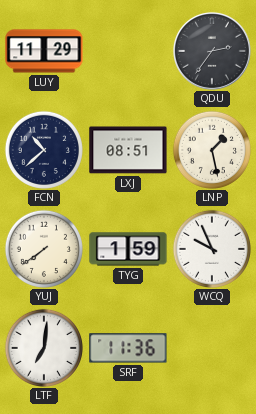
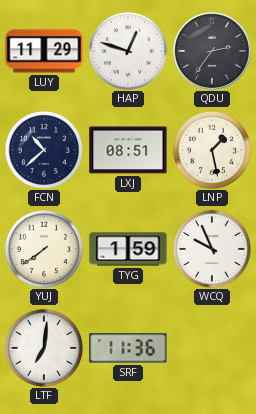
HAP: none -> 12:48 (128, 51)
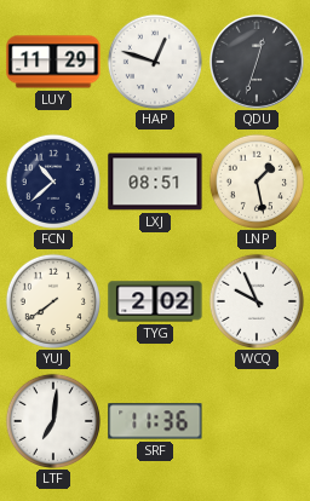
QDU: 2:36 -> 12:33 (257, 62)
TYG: 1:59 -> 2:02 (155, 301)
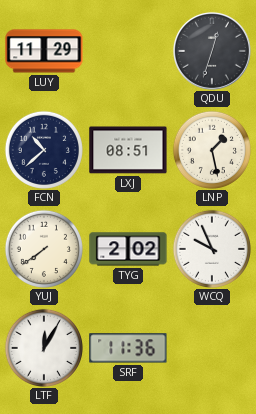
HAP: 12:48 -> none (155, 62)
LTF: 7:01 -> 12:05 (44, 348)
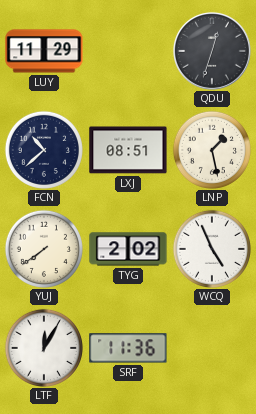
WCQ: 9:56 -> 4:56 (212, 249)
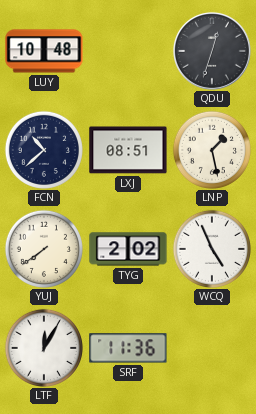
LUY: 11:29 -> 10:48 (44, 51)
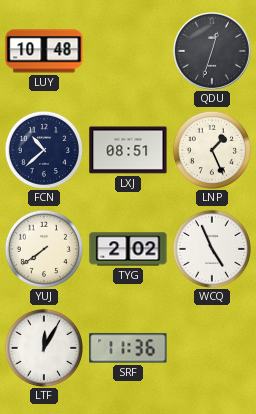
LNP: 1:28 -> 1:26 (212, 150)
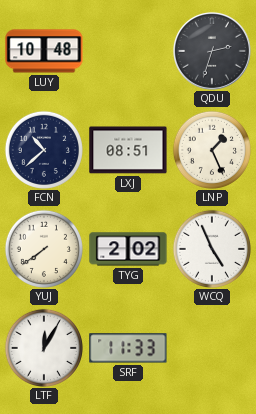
QDU: 12:33 -> 2:33 (212, 51)
SRF: 11:36 -> 11:33 (128, 348)
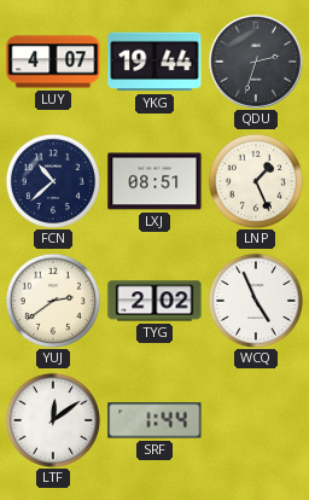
LUY: 10:48 -> 4:07 (53, 62)
YKG: none -> 19:44 (154, 62)
YUJ: 7:39 -> 2:39 (53, 301)
LTF: 12:05 -> 12:09 (53, 420)
SRF: 11:33 -> 1:44 (154, 420)
